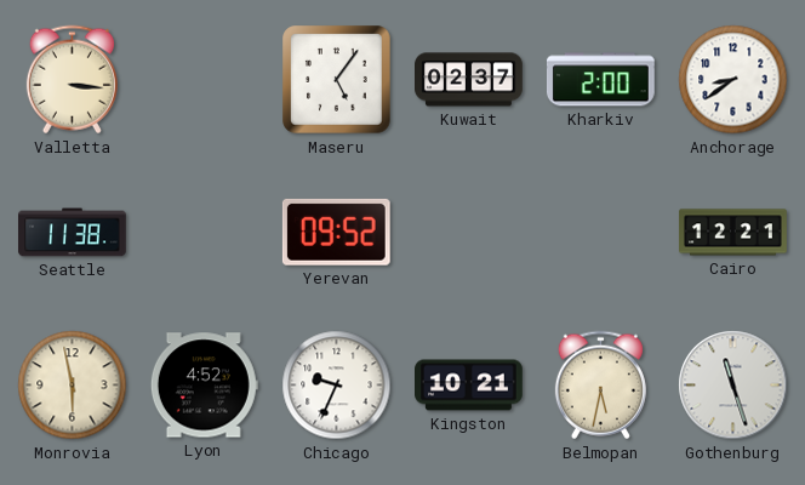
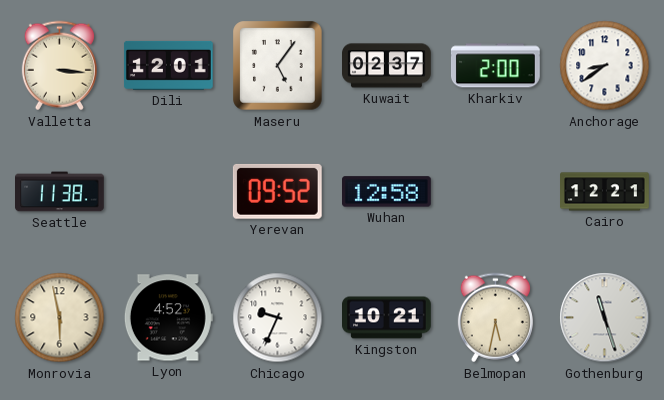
Dili: none -> 12:01 (168, 65)
Wuhan: none -> 12:58 (387, 192)
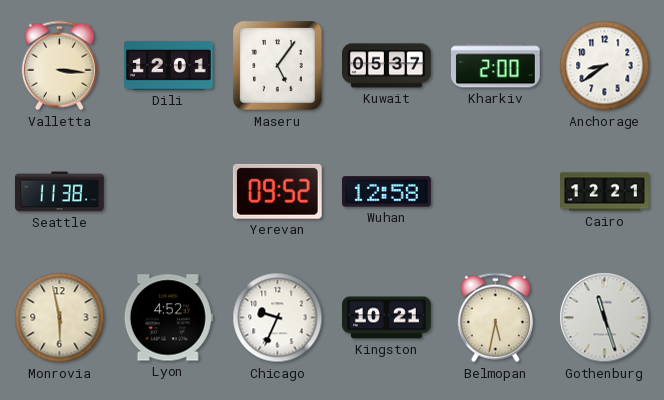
Kuwait: 02:37 -> 05:37 (387, 66)
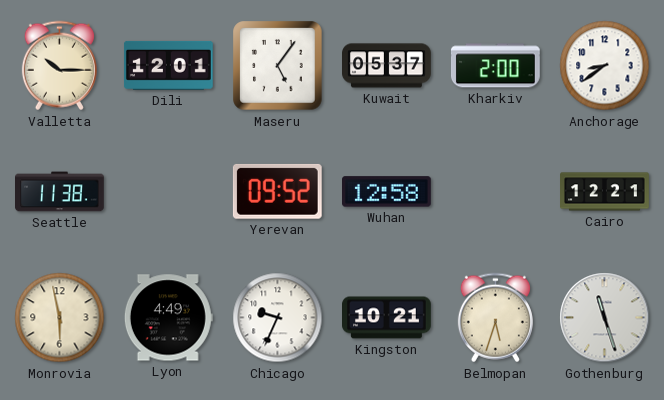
Valletta: 3:16 -> 10:15 (59, 66)
Lyon: 4:52 -> 4:49 (168, 318)
Belmopan: 5:32 -> 5:33 (495, 318)
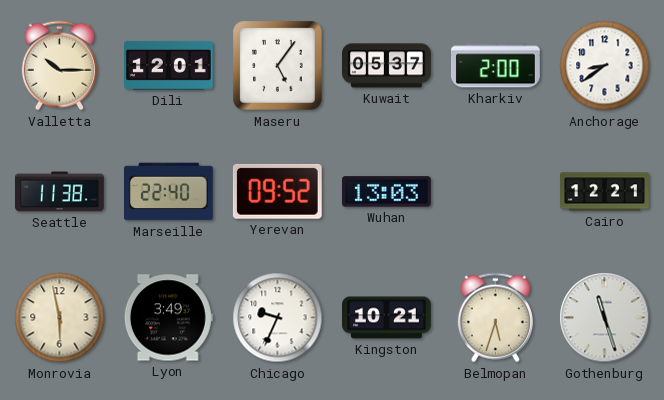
Marseille: none -> 22:40 (169, 192)
Wuhan: 12:58 -> 13:03 (387, 192)
Lyon: 4:49 -> 3:49 (168, 318)
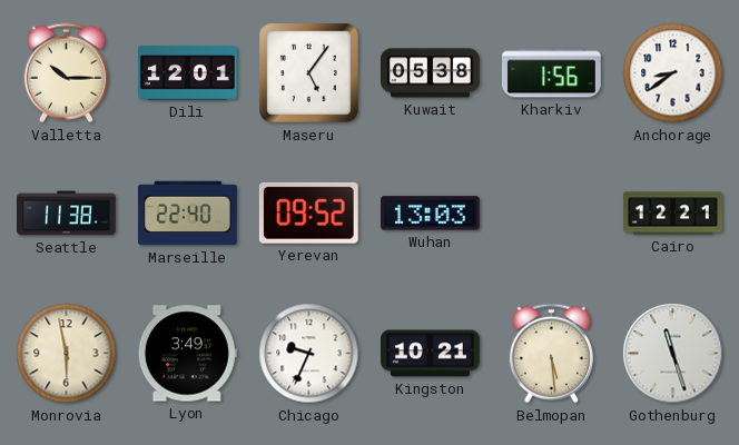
Kuwait: 05:37 -> 05:38 (431, 73)
Kharkiv: 2:00 -> 1:56 (551, 73)
Belmopan: 5:33 -> 5:29 (551, 354)
